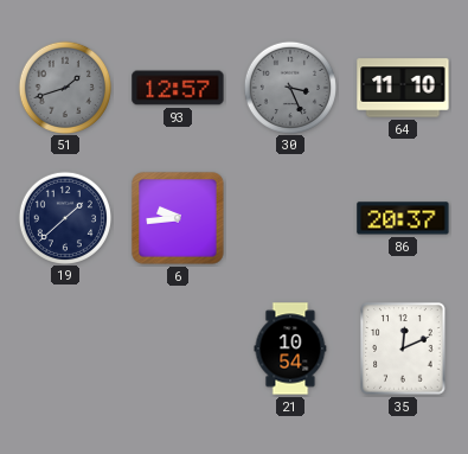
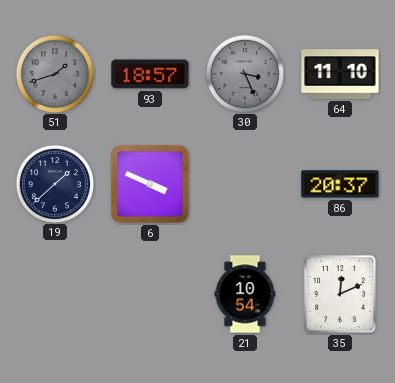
93: 12:57 -> 18:57 (150, 74)
6: 9:44 -> 3:49 (150, 184)
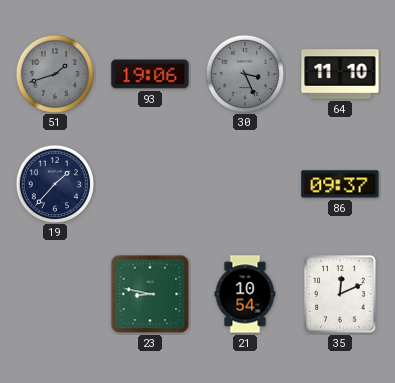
93: 18:57 -> 19:06 (150, 74)
19: 1:38 -> 1:37 (54, 183)
6: 3:49 -> none (150, 184)
86: 20:37 -> 09:37 (340, 184)
23: none -> 8:47 (150, 294)
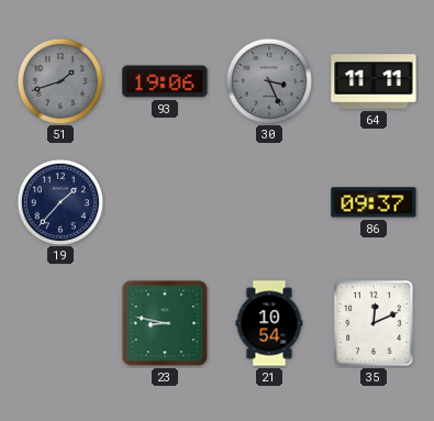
64: 11:10 -> 11:11 (374, 81)
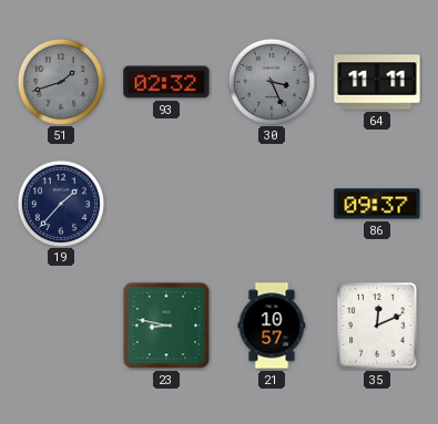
93: 19:06 -> 02:32 (166, 82)
21: 10:54 -> 10:57 (272, 325)
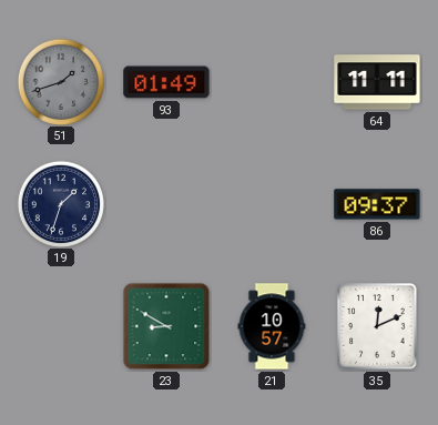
93: 02:32 -> 01:49 (166, 82)
30: 3:26 -> none (271, 81)
19: 1:37 -> 1:33 (60, 203)
23: 8:47 -> 8:50 (166, 326)
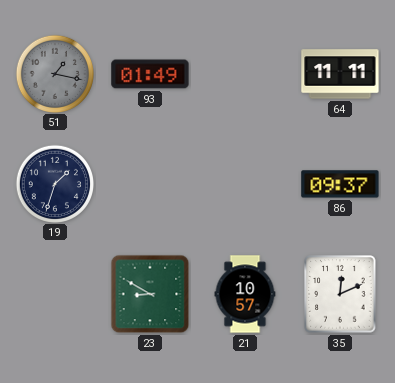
51: 1:42 -> 1:17 (54, 73)
